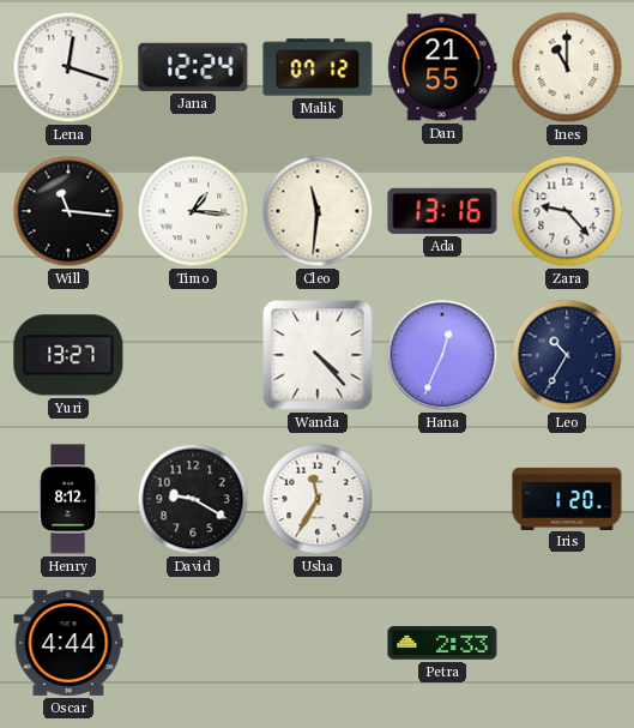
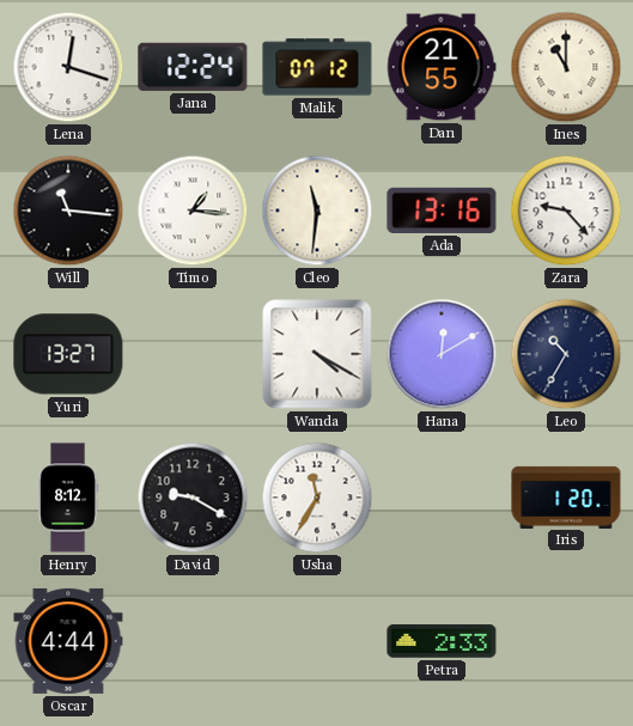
Wanda: 4:23 -> 4:20 (317, 354)
Hana: 12:34 -> 12:10 (442, 354)
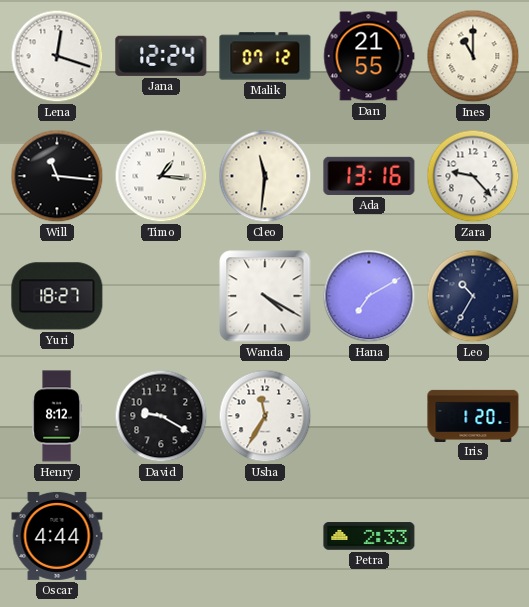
Yuri: 13:27 -> 18:27 (57, 296)
Hana: 12:10 -> 7:10 (369, 296)
